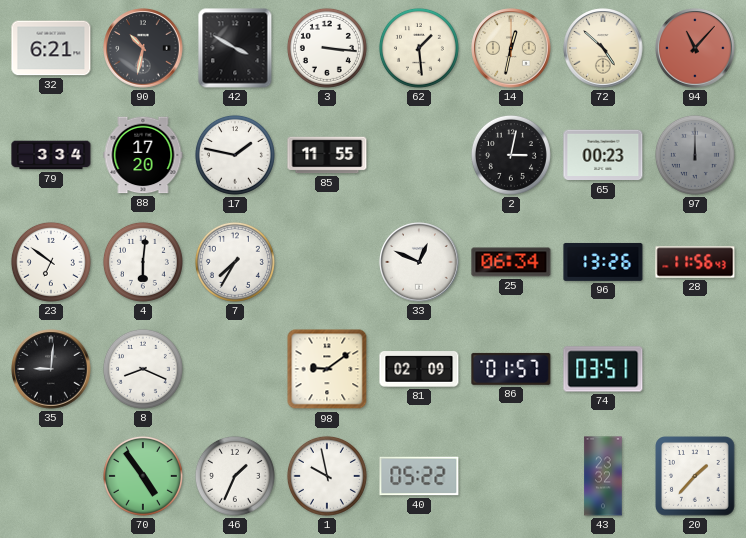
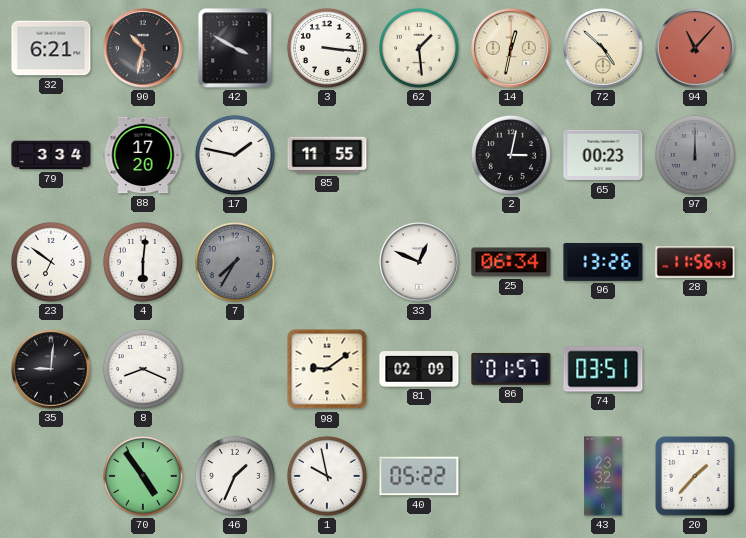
7 dial: white -> grey (235, 262)
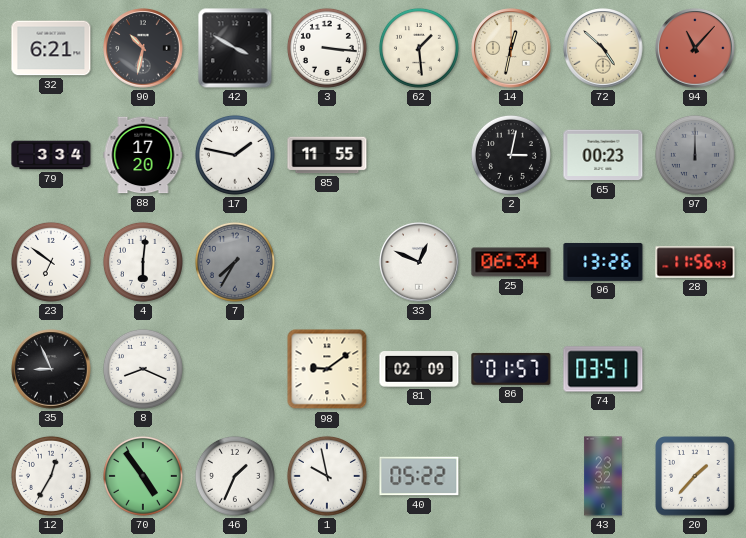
35: 9:01 -> 8:56 (51, 369)
12: none -> 12:35 (51, 476)
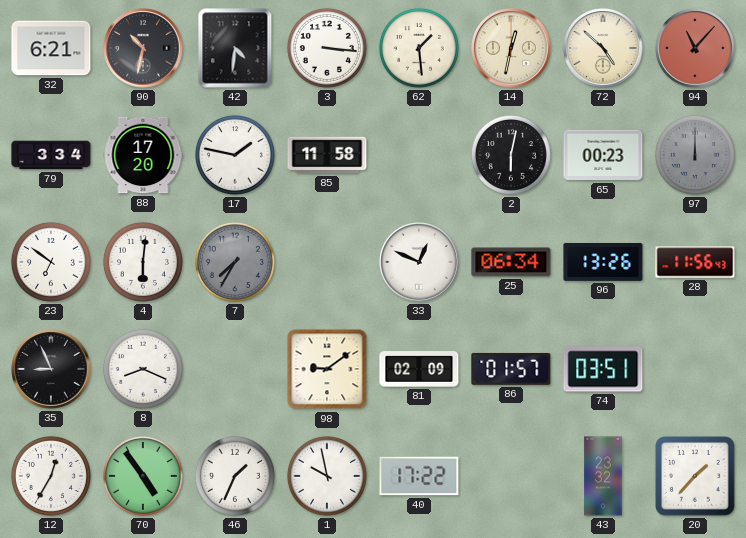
42: 3:50 -> 4:31 (235, 48)
85: 11:55 -> 11:58 (327, 155)
2: 3:02 -> 6:02 (511, 155)
40: 05:22 -> 17:22 (419, 476)
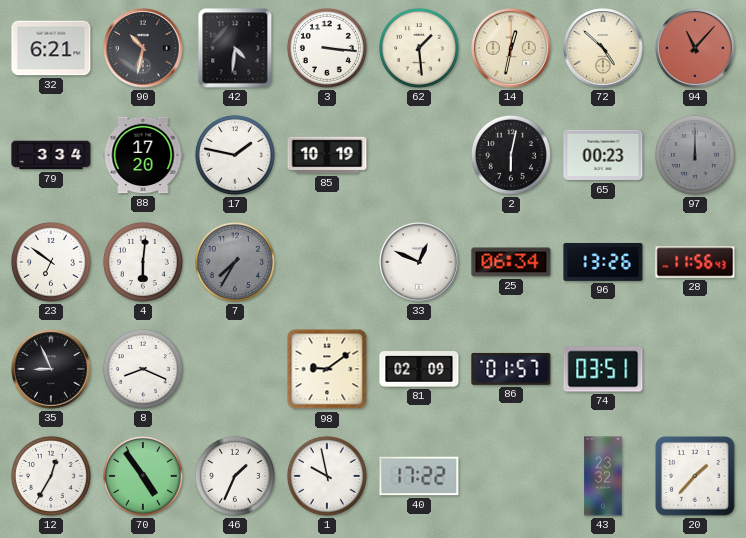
85: 11:58 -> 10:19 (327, 155)
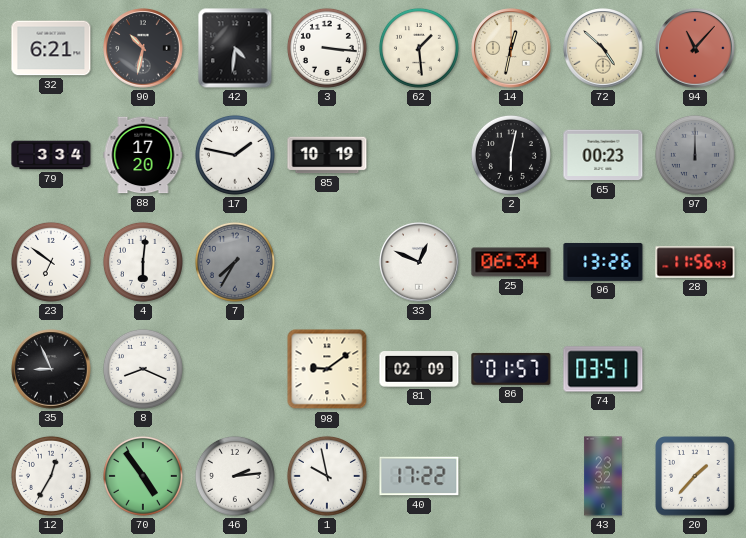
46: 1:34 -> 2:14 (235, 476)
